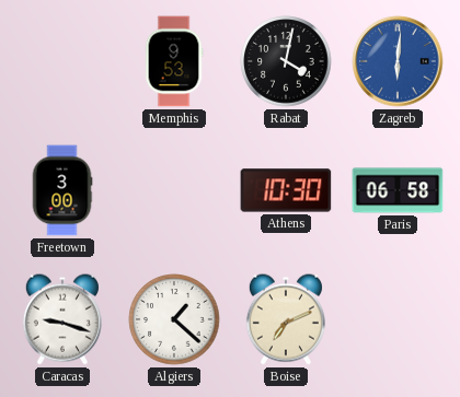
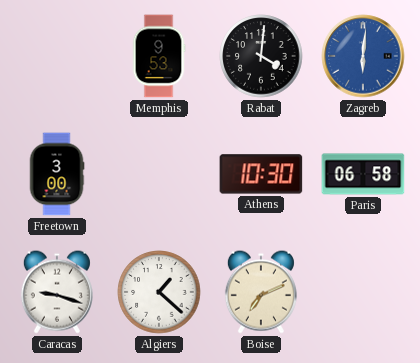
Rabat: 4:02 -> 4:01 (261, 56)
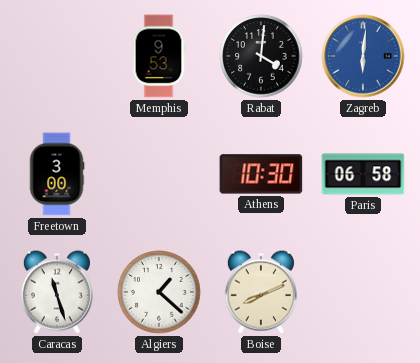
Caracas: 9:18 -> 11:27 (57, 292)
Boise: 7:11 -> 8:11 (261, 292)
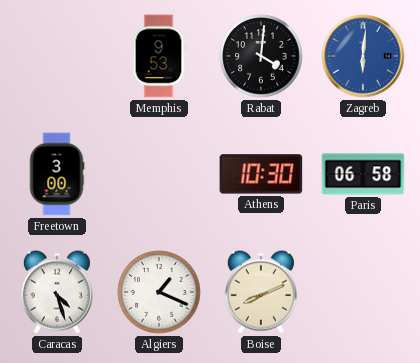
Caracas: 11:27 -> 4:27 (57, 292)
Algiers: 1:22 -> 1:19 (159, 292)
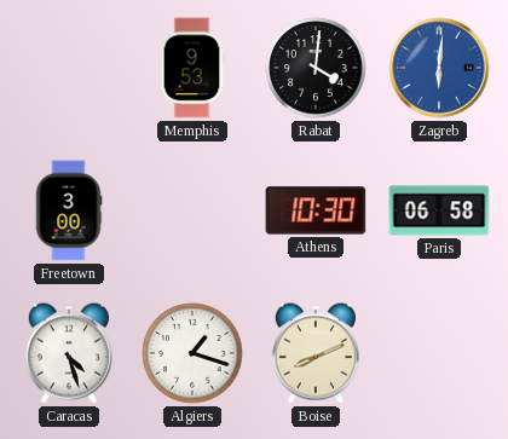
Algiers: 1:19 -> 1:18 (192, 353)
